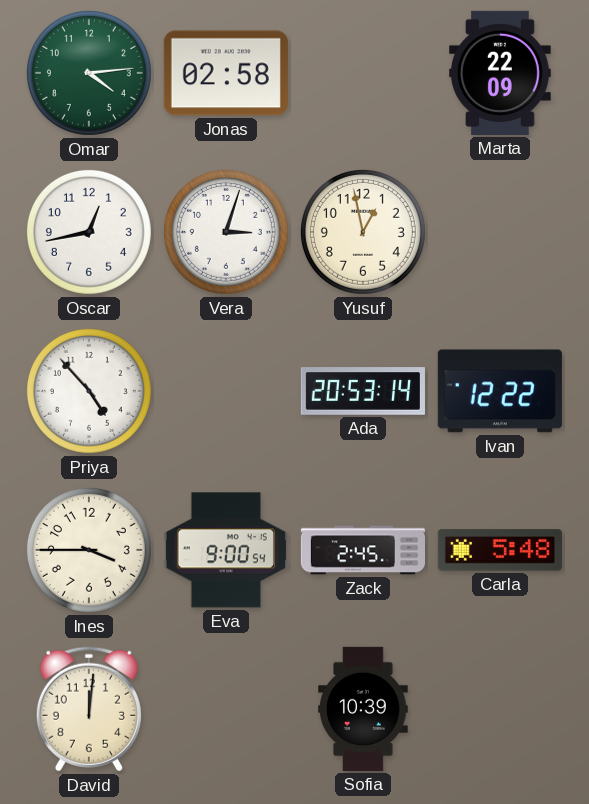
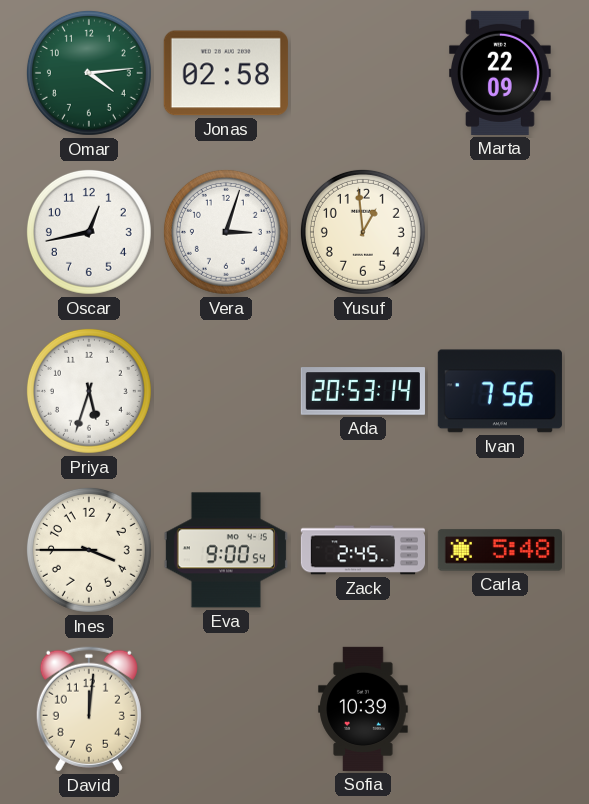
Yusuf: 12:58 -> 12:59 (363, 232)
Priya: 4:53 -> 5:33 (89, 391)
Ivan: 12:22 -> 7:56 (500, 391)
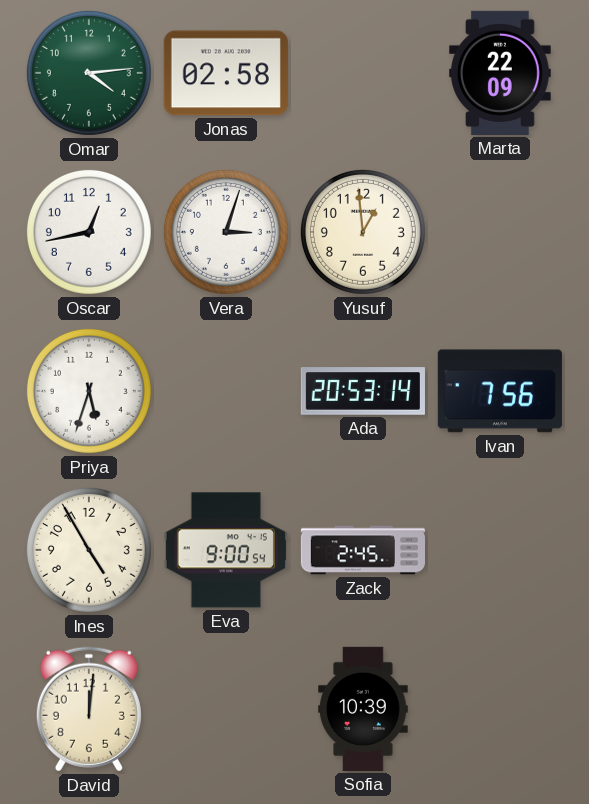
Ines: 3:45 -> 4:55 (89, 550)
Carla: 5:48 -> none (500, 550)
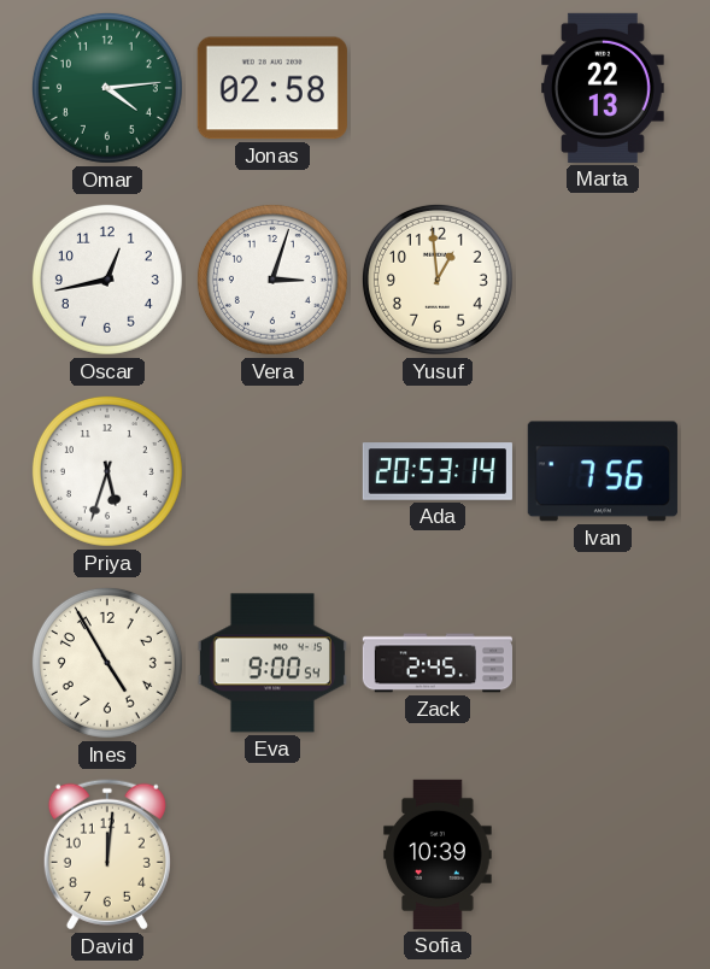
Marta: 22:09 -> 22:13 (604, 88)
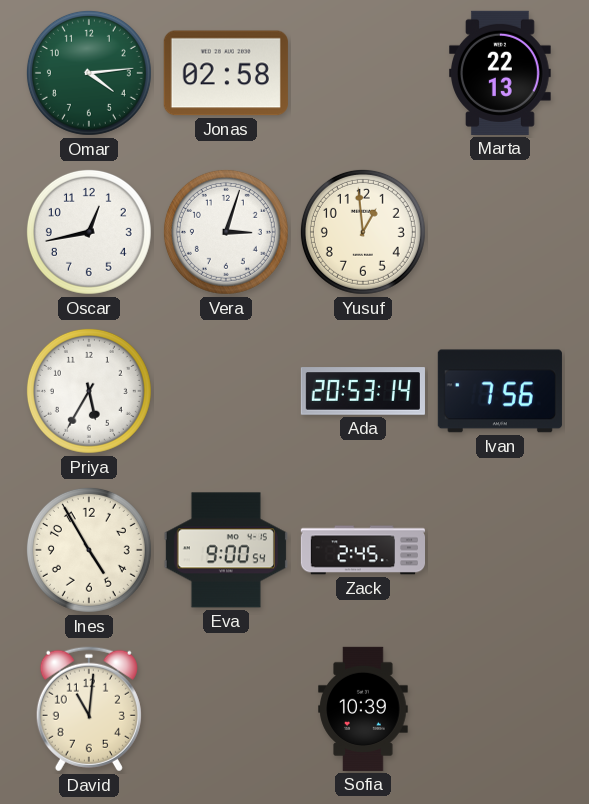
Priya: 5:33 -> 5:35 (89, 391)
David: 12:01 -> 11:01 (89, 709)
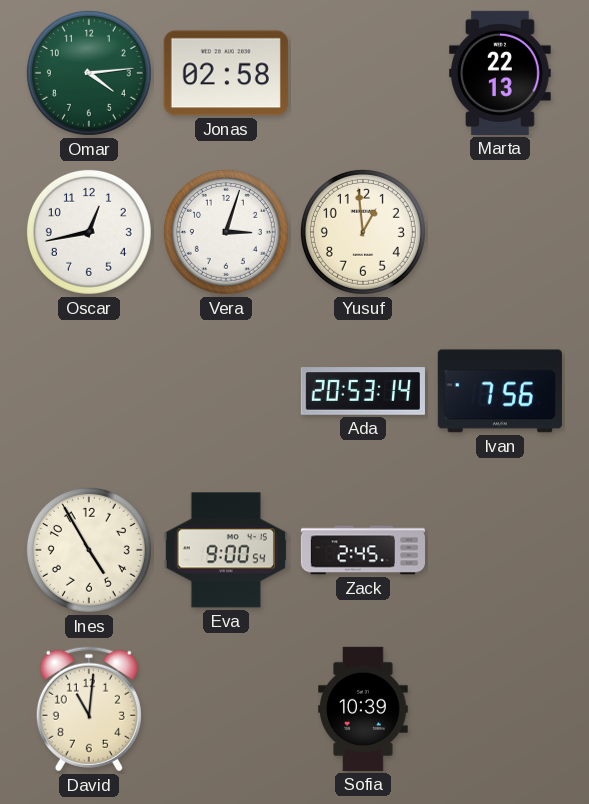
Priya: 5:35 -> none (89, 391)
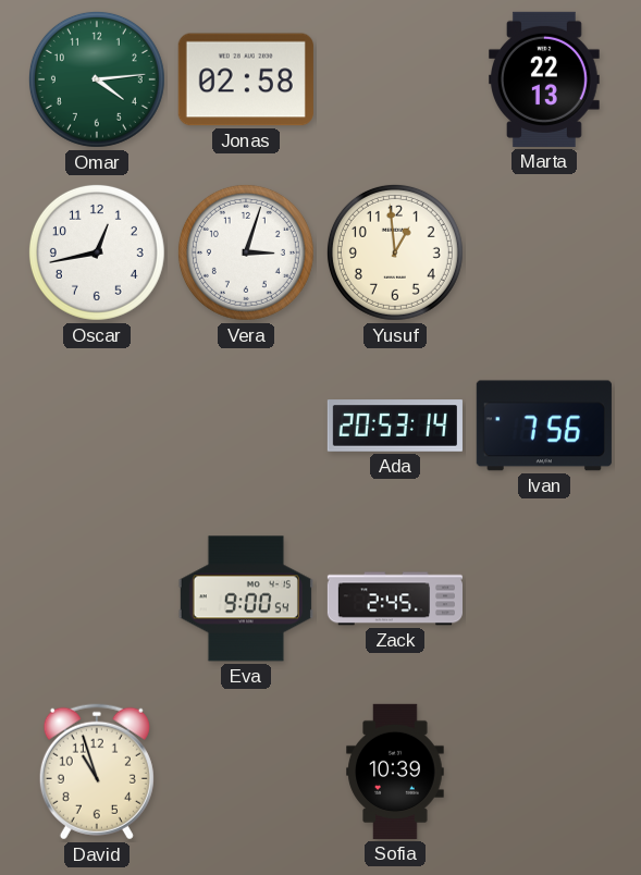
Ines: 4:55 -> none (89, 550)
David: 11:01 -> 10:57 (97, 772)
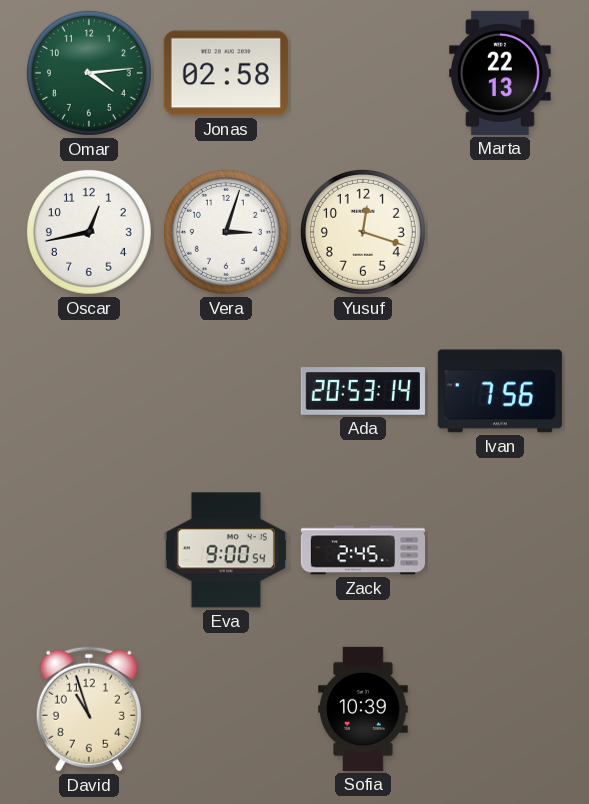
Yusuf: 12:59 -> 12:18 (363, 232)
